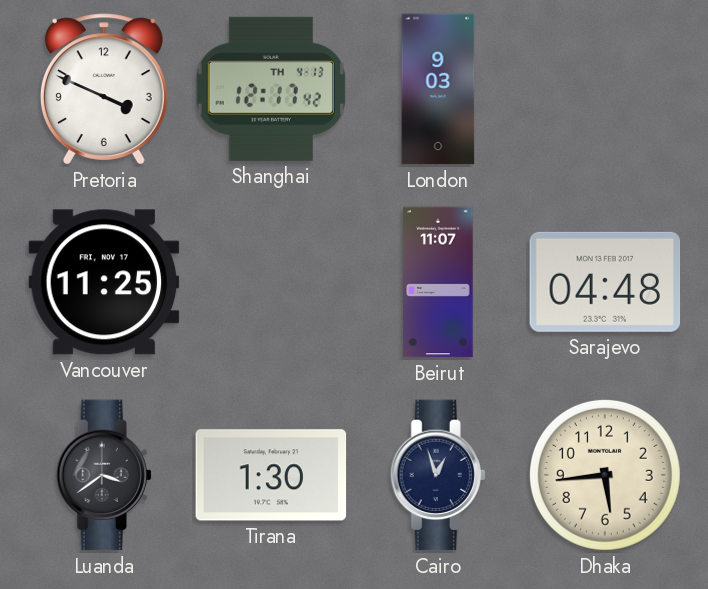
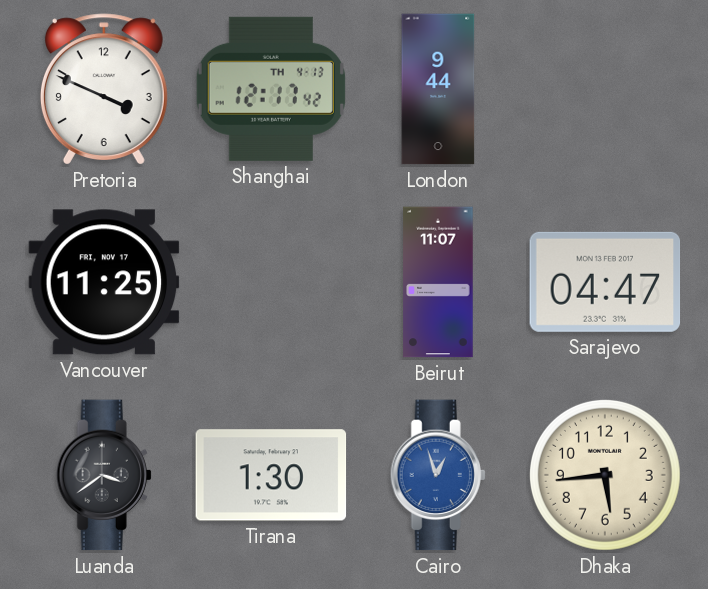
London: 9:03 -> 9:44 (438, 89)
Sarajevo: 04:48 -> 04:47 (605, 282)
Cairo dial: navy -> blue (438, 475)
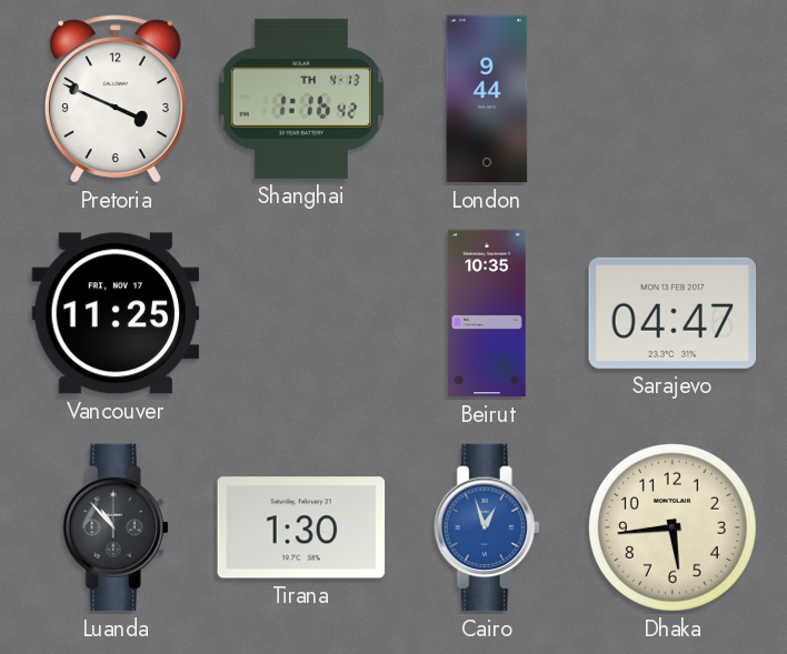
Shanghai: 12:17 -> 1:16 (301, 99)
Beirut: 11:07 -> 10:35 (487, 313)
Luanda: 3:39 -> 10:53 (116, 527)
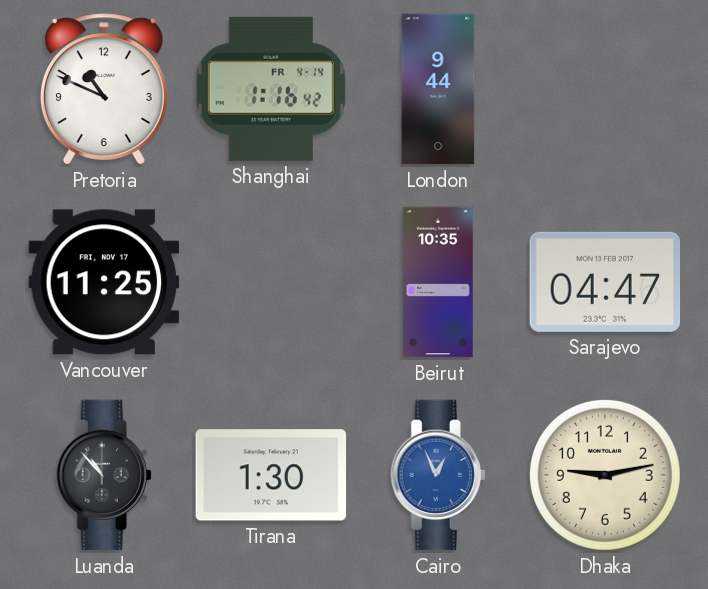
Pretoria: 3:49 -> 10:49 (104, 89)
Shanghai date: TH 4-13 -> FR 4-14 (271, 89)
Cairo: 12:57 -> 12:56 (438, 475)
Dhaka: 5:44 -> 9:13 (605, 475)
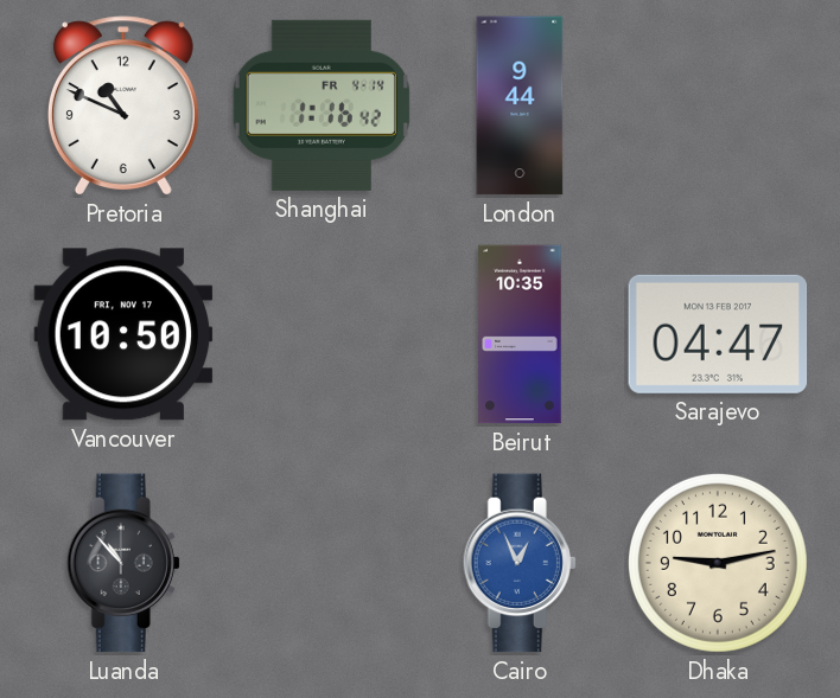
Vancouver: 11:25 -> 10:50 (123, 334)
Tirana: 1:30 -> none (271, 475)
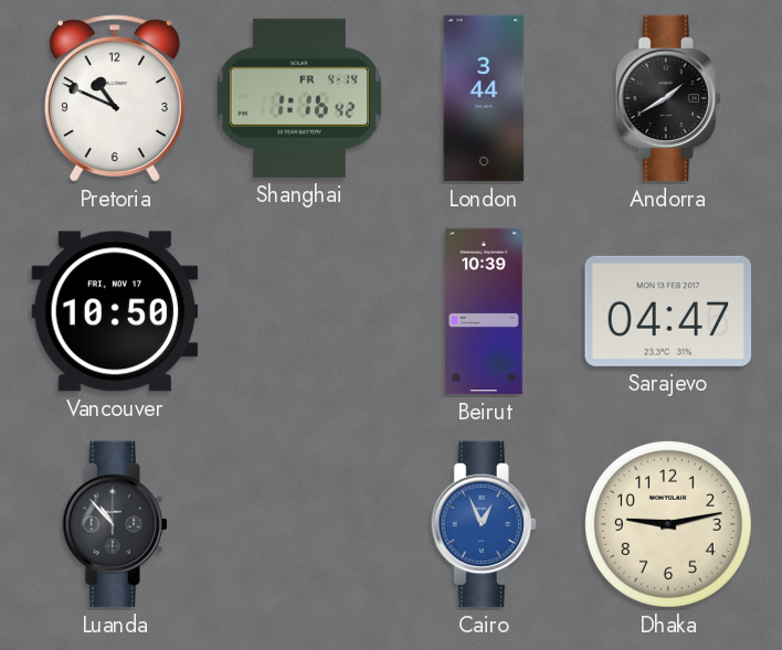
London: 9:44 -> 3:44 (484, 98)
Andorra: none -> 1:40 (668, 98)
Beirut: 10:35 -> 10:39 (484, 311)
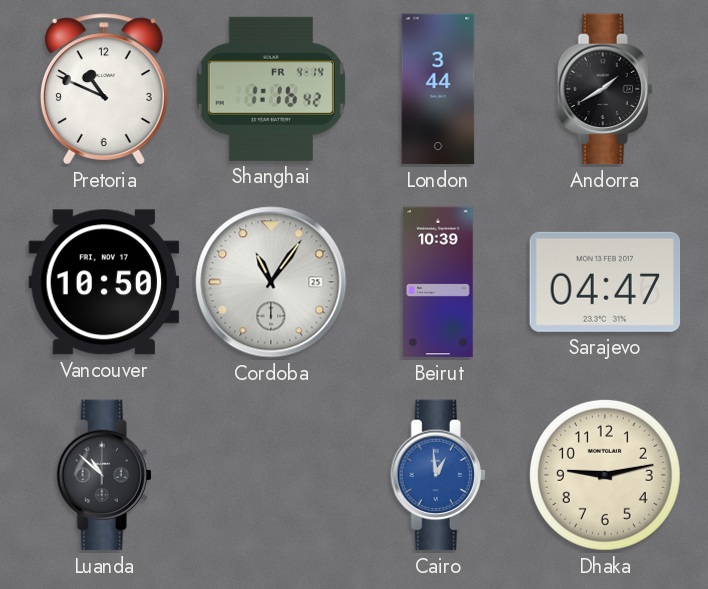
Cordoba: none -> 11:06 (271, 282)
Luanda: 10:53 -> 10:52 (104, 475)
Cairo: 12:56 -> 12:59 (438, 475)
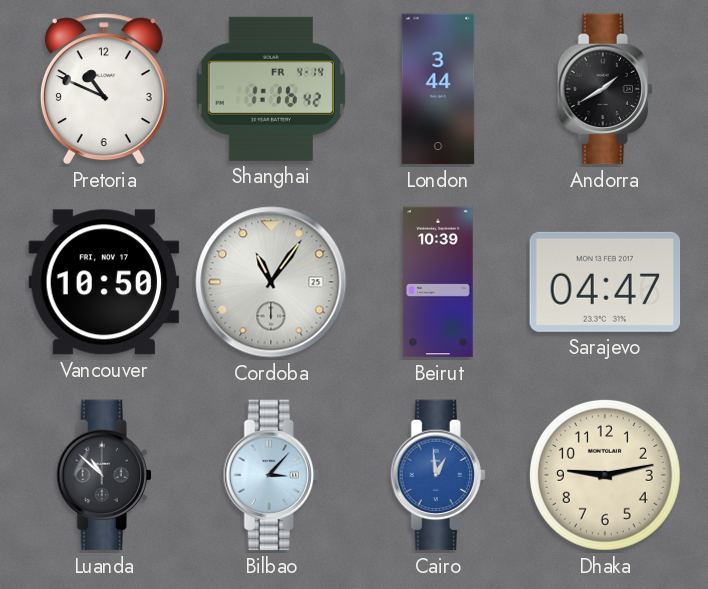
Bilbao: none -> 3:07 (271, 475)
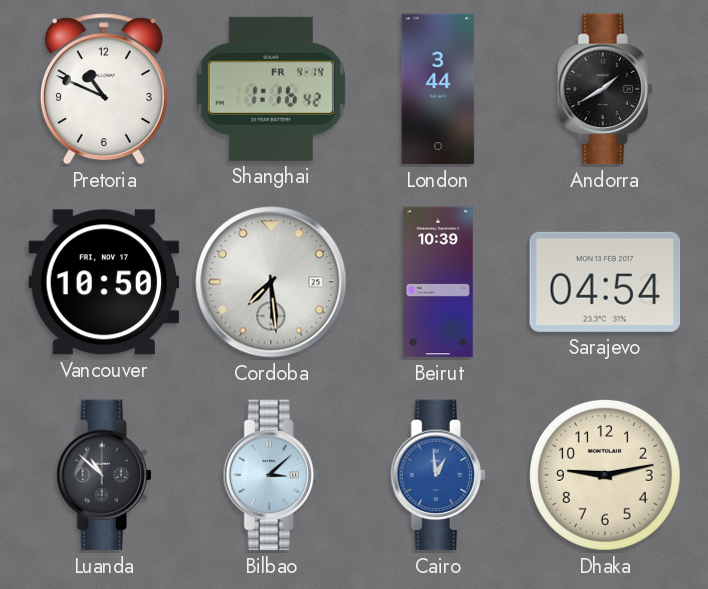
Cordoba: 11:06 -> 7:29 (271, 282)
Sarajevo: 04:47 -> 04:54 (605, 282)
Bilbao: 3:07 -> 3:08 (271, 475)
